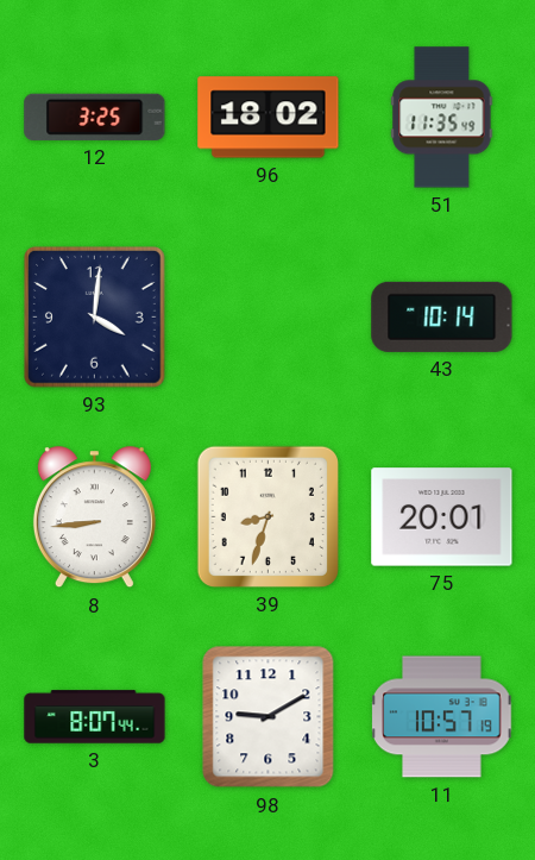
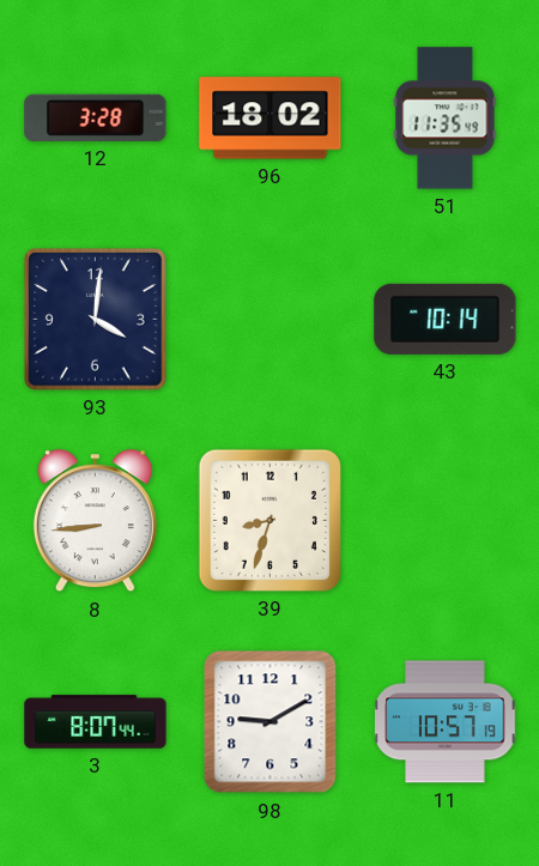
12: 3:25 -> 3:28 (96, 117)
75: 20:01 -> none (442, 517)
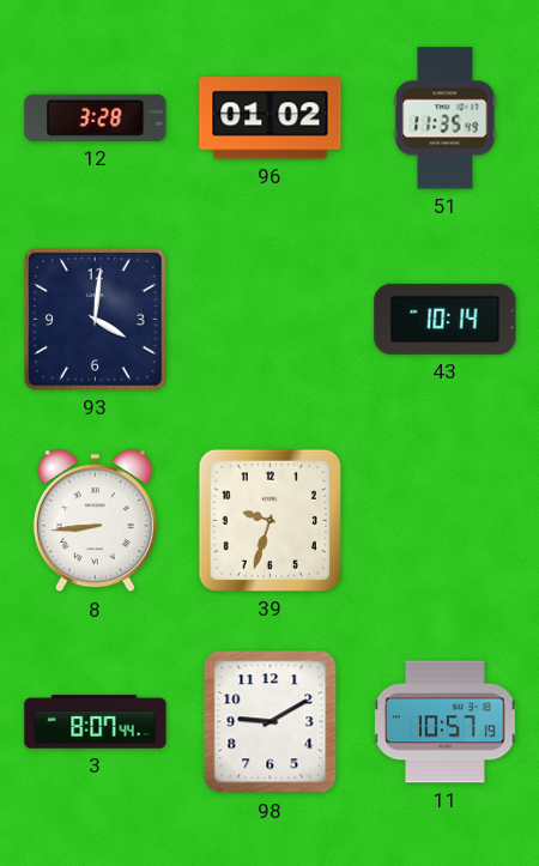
96: 18:02 -> 01:02 (271, 119)
39: 8:33 -> 9:33 (269, 520)
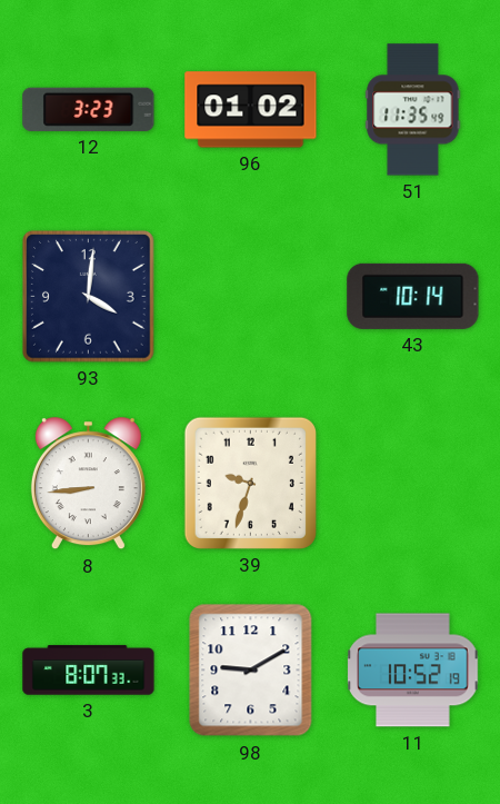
12: 3:28 -> 3:23 (89, 109)
3: 8:07:44 -> 8:07:33 (89, 671)
11: 10:57 -> 10:52 (413, 671)
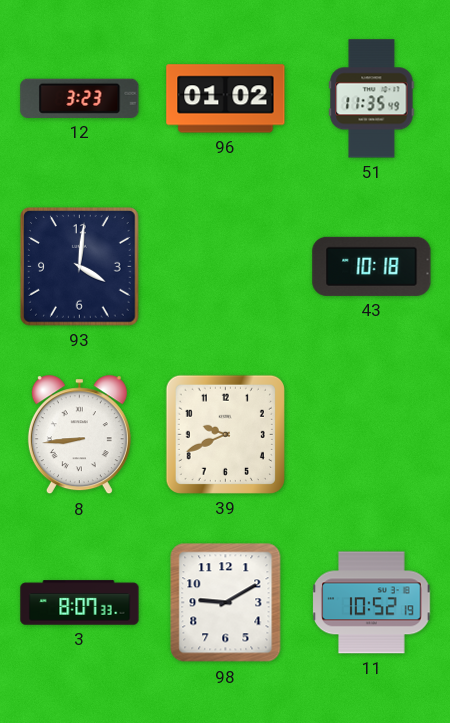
43: 10:14 -> 10:18 (372, 266)
39: 9:33 -> 9:41 (225, 434)
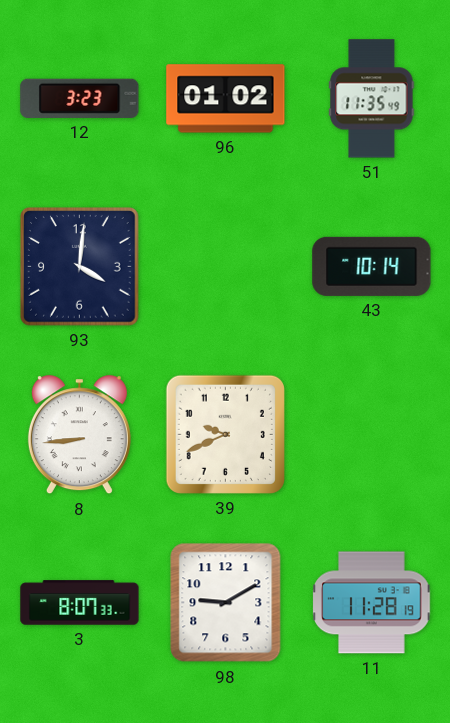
43: 10:18 -> 10:14 (372, 266)
11: 10:52 -> 11:28 (372, 603)
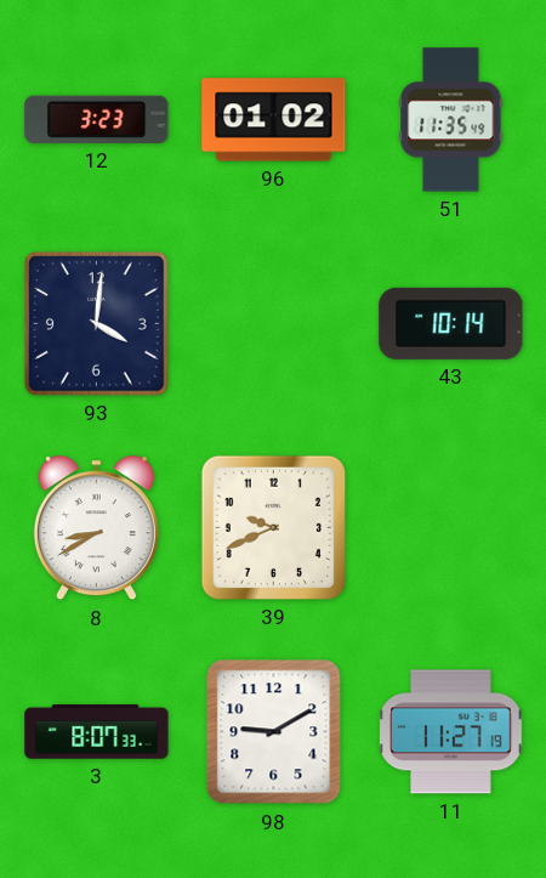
8: 8:44 -> 8:40 (96, 528)
11: 11:28 -> 11:27 (451, 732)
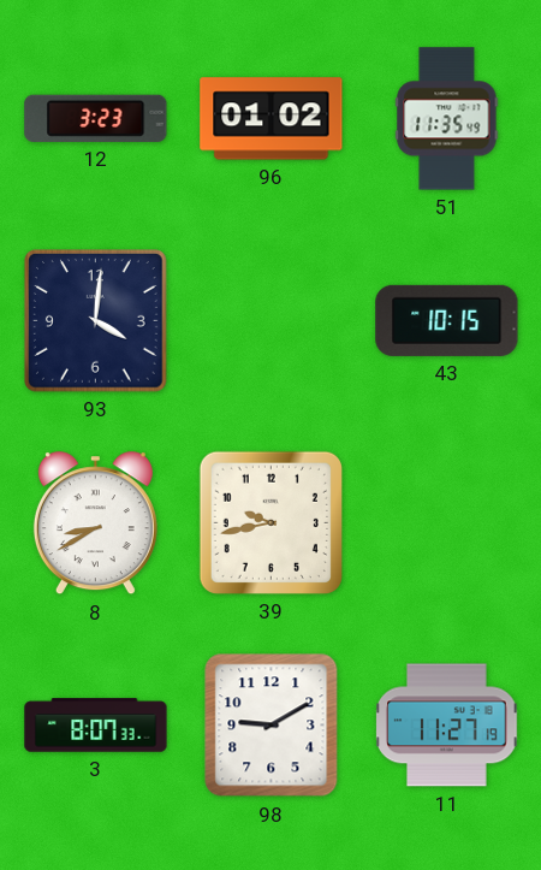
43: 10:14 -> 10:15 (447, 320)
39: 9:41 -> 9:43 (270, 522)
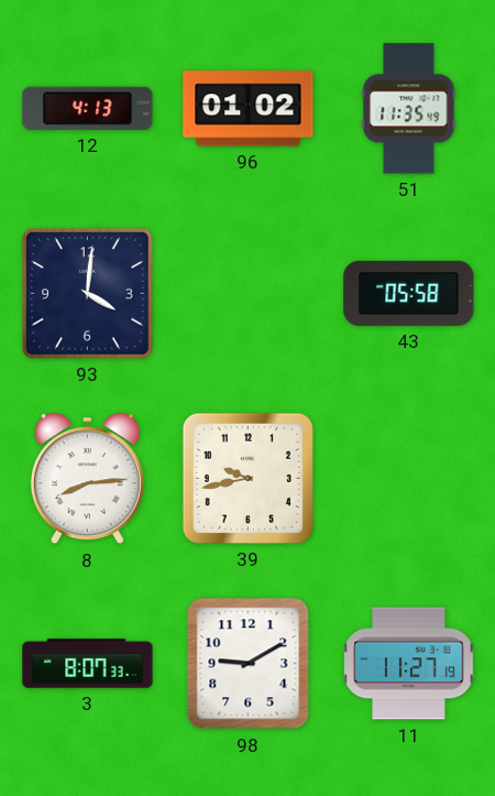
12: 3:23 -> 4:13 (88, 108)
43: 10:15 -> 05:58 (409, 293)
8: 8:40 -> 8:14 (87, 479)
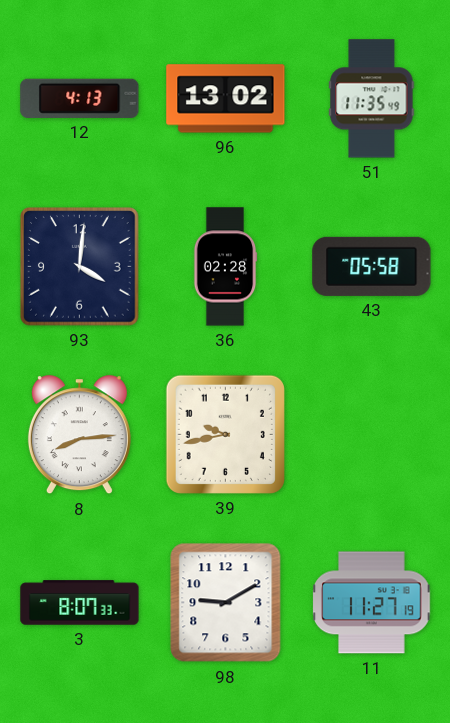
96: 01:02 -> 13:02 (226, 99)
36: none -> 02:28 (225, 267)
